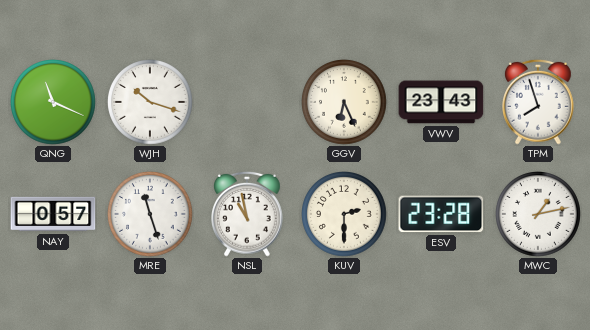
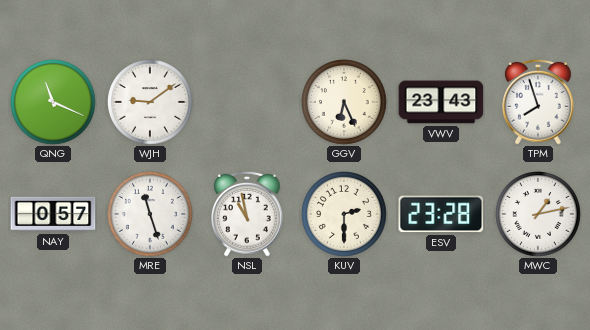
WJH: 10:18 -> 9:09 (151, 103)
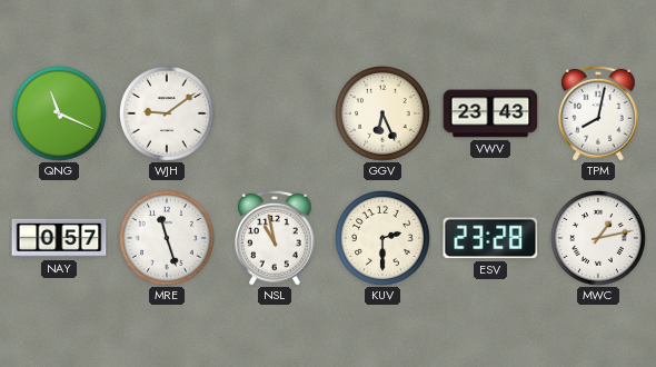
TPM: 7:57 -> 8:02 (599, 113)
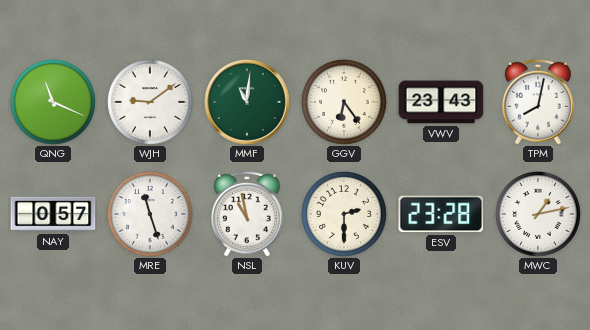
MMF: none -> 11:01 (247, 102)
GGV: 6:26 -> 6:24 (345, 103)
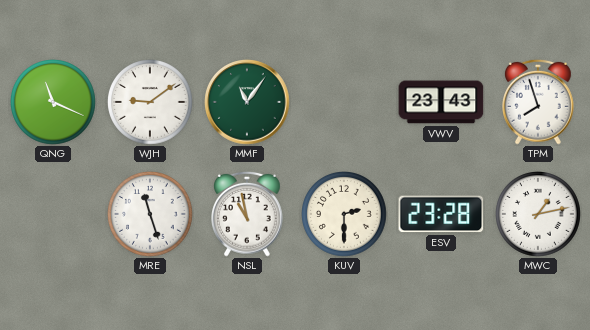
MMF: 11:01 -> 11:06 (247, 102)
GGV: 6:24 -> none (345, 103)
TPM: 8:02 -> 7:57 (539, 102)
NAY: 0:57 -> none (53, 214)
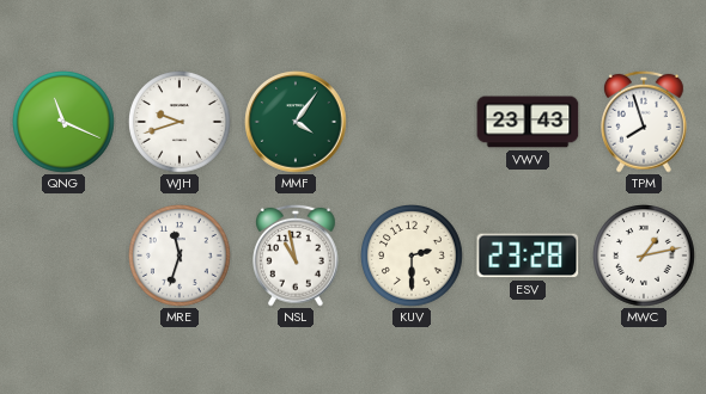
WJH: 9:09 -> 9:42 (181, 123)
MMF: 11:06 -> 4:06 (296, 122)
MRE: 11:27 -> 11:33 (181, 257)
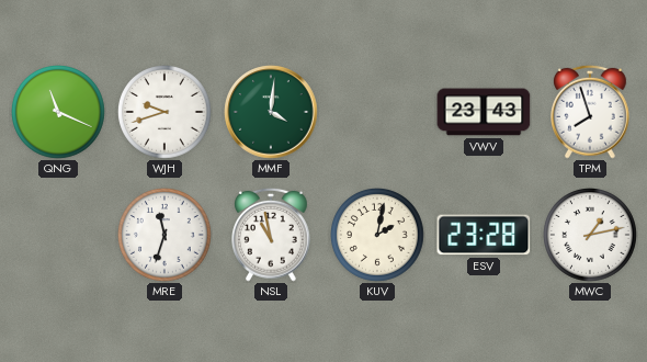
MMF: 4:06 -> 4:01 (271, 112)
KUV: 2:30 -> 2:02 (378, 236)
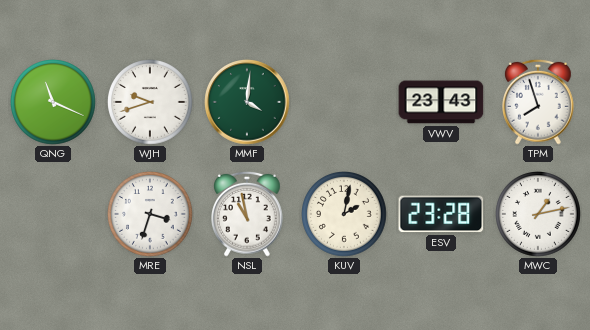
MRE: 11:33 -> 3:33 (151, 215)
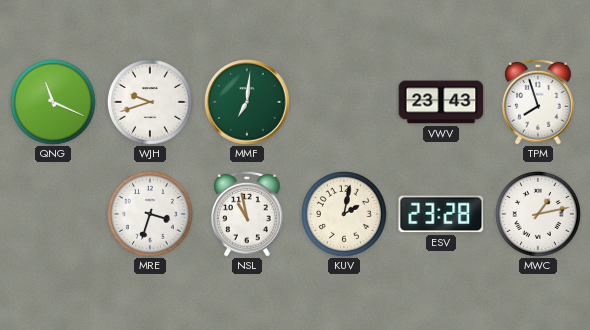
MMF: 4:01 -> 7:01 (247, 102)
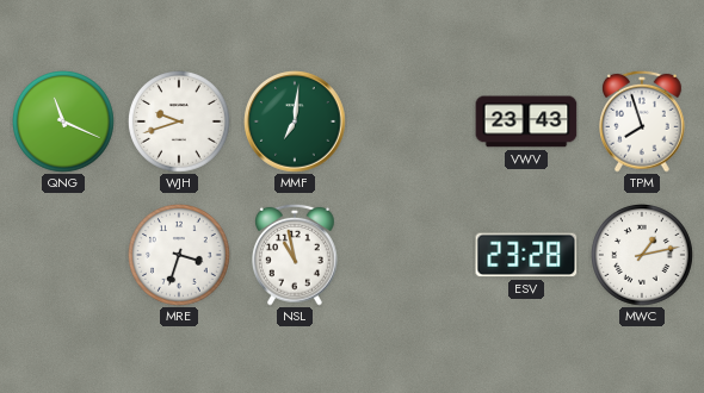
KUV: 2:02 -> none (345, 215)
